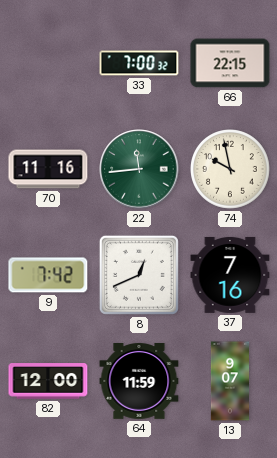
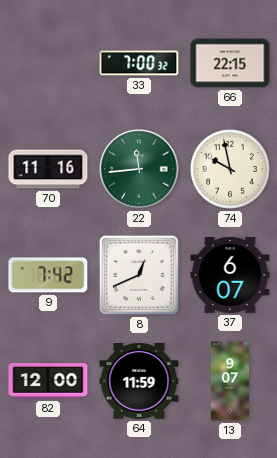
37: 7:16 -> 6:07 (230, 275)
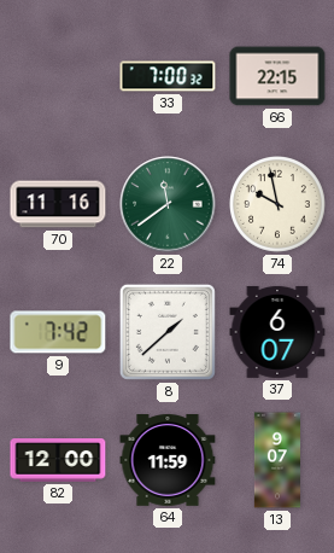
22: 11:44 -> 11:39 (168, 204)
8: 12:41 -> 1:38 (168, 332)
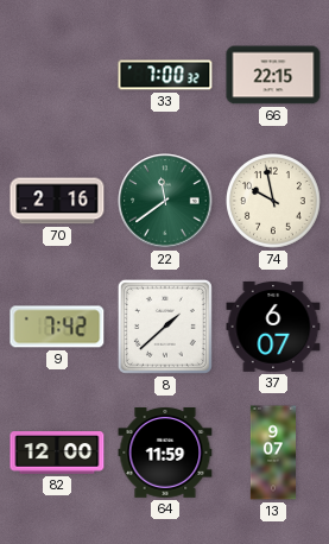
70: 11:16 -> 2:16 (57, 201)
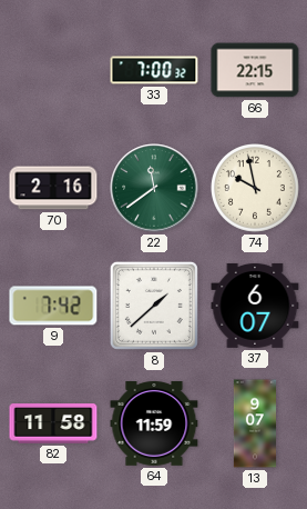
82: 12:00 -> 11:58 (53, 423)
